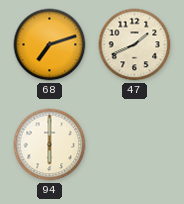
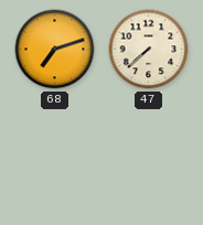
47: 1:41 -> 7:38 (149, 50)
94: 6:00 -> none (50, 145)
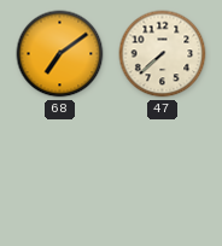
68: 7:12 -> 7:09 (60, 54)
